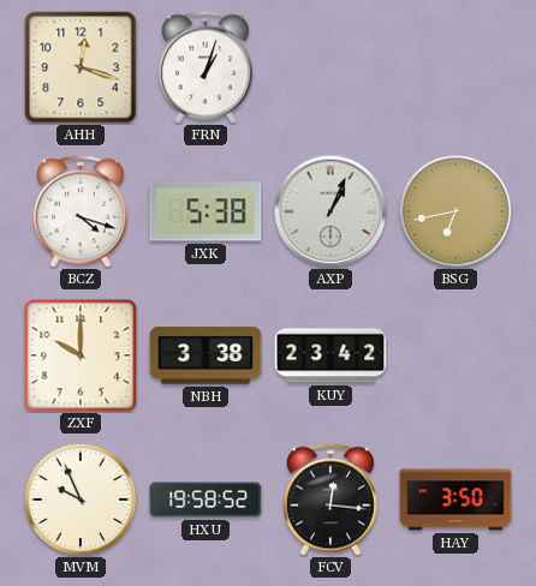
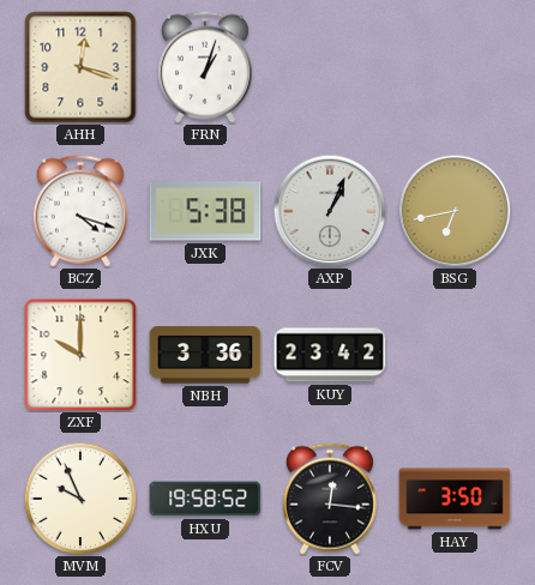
NBH: 3:38 -> 3:36 (205, 355)
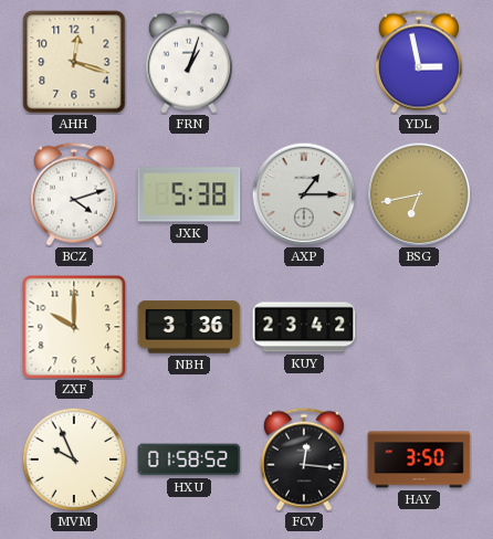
YDL: none -> 2:58 (419, 62)
BCZ: 4:18 -> 4:12 (74, 194)
AXP: 1:04 -> 1:15 (304, 194)
HXU: 19:58 -> 01:58 (189, 459)
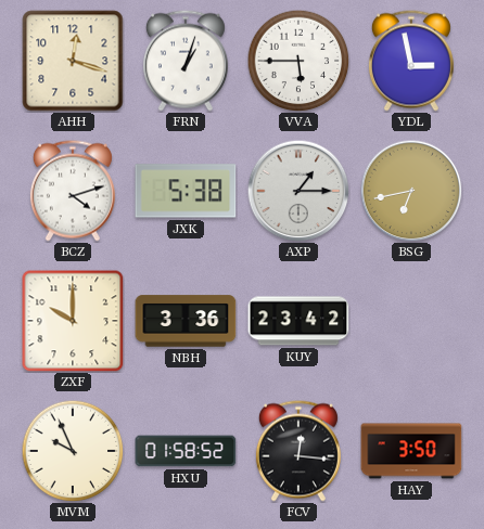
VVA: none -> 5:45 (298, 61)
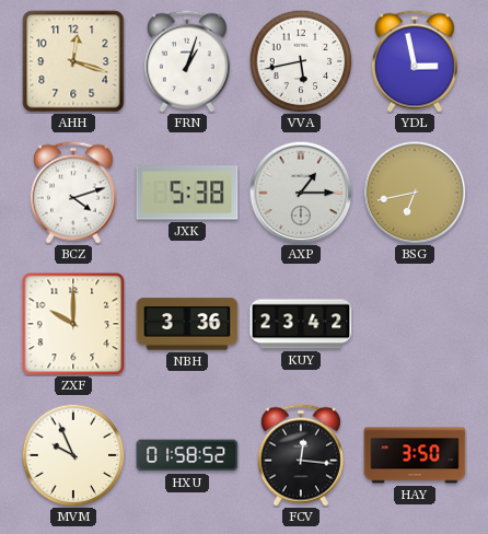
VVA: 5:45 -> 5:43 (301, 61)
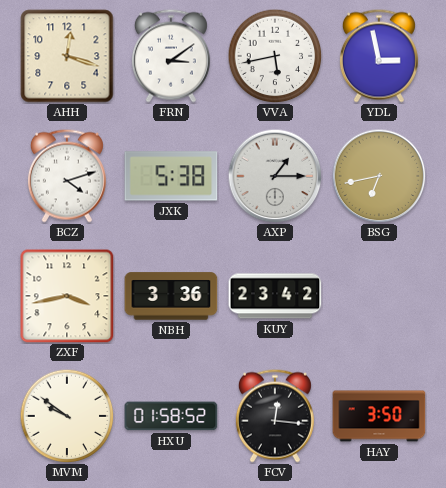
FRN: 1:03 -> 3:09 (171, 56)
ZXF: 10:00 -> 3:43 (67, 296)
MVM: 9:56 -> 9:51 (67, 416)
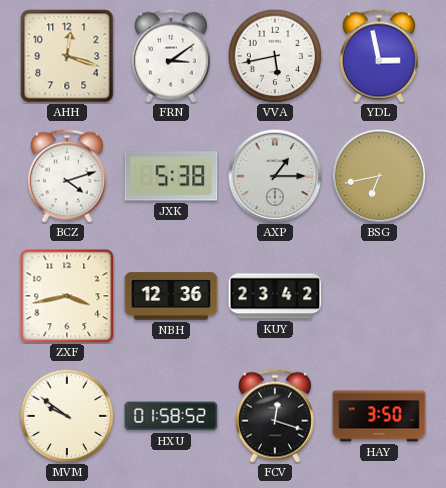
NBH: 3:36 -> 12:36 (171, 296)
FCV: 12:16 -> 12:18 (275, 416)
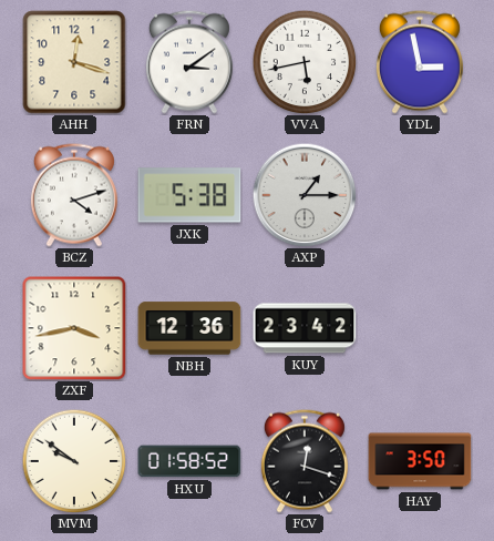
BSG: 6:43 -> none (379, 176)
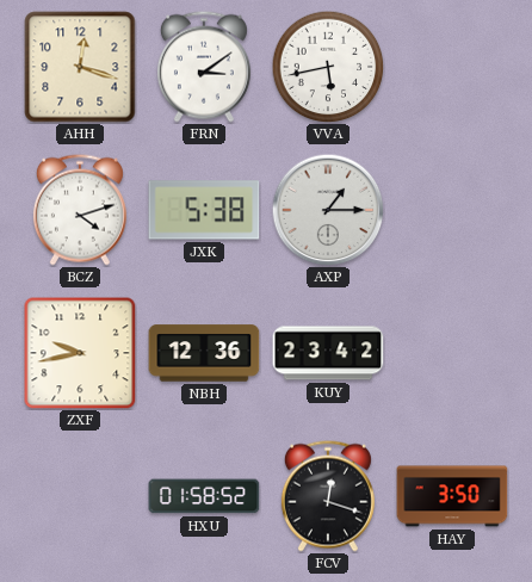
YDL: 2:58 -> none (420, 62)
ZXF: 3:43 -> 9:43 (80, 353)
MVM: 9:51 -> none (74, 461)
